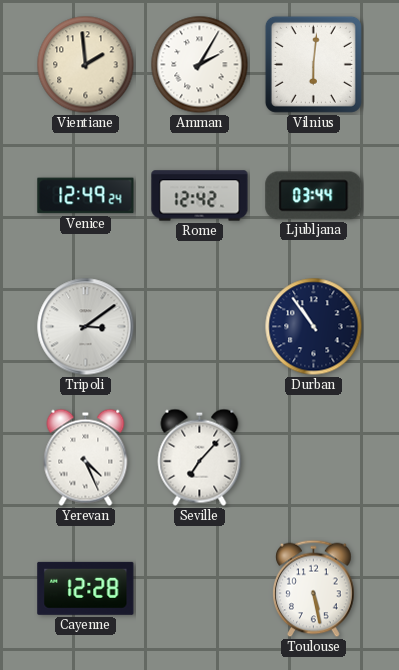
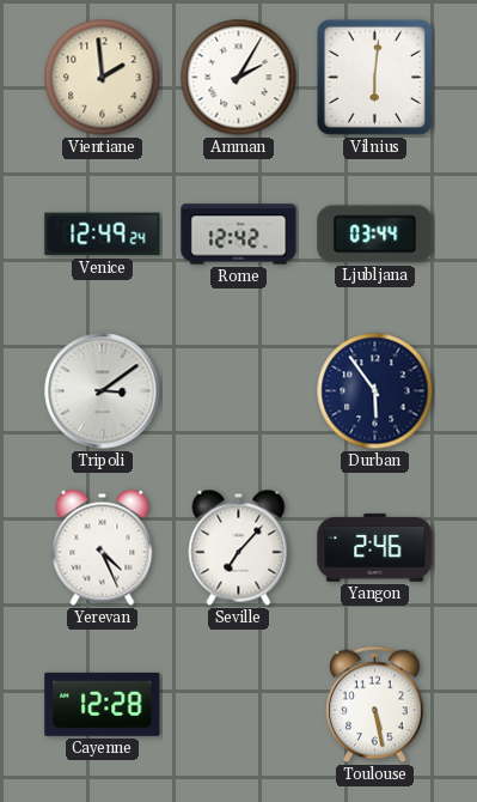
Durban: 10:54 -> 5:54 (375, 391)
Yangon: none -> 2:46 (375, 547)
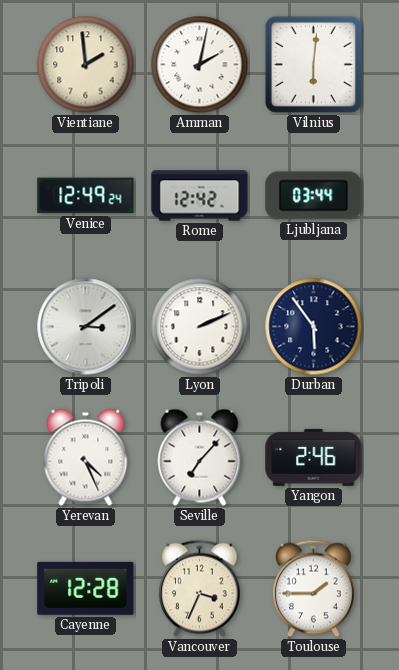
Amman: 2:05 -> 2:02 (200, 65)
Lyon: none -> 2:11 (200, 327)
Vancouver: none -> 3:34 (200, 589)
Toulouse: 5:28 -> 1:45 (314, 589)
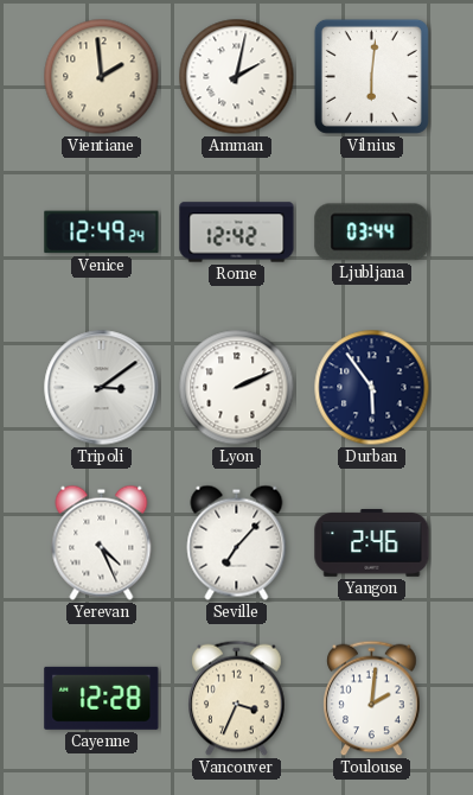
Toulouse: 1:45 -> 2:01 (372, 699)
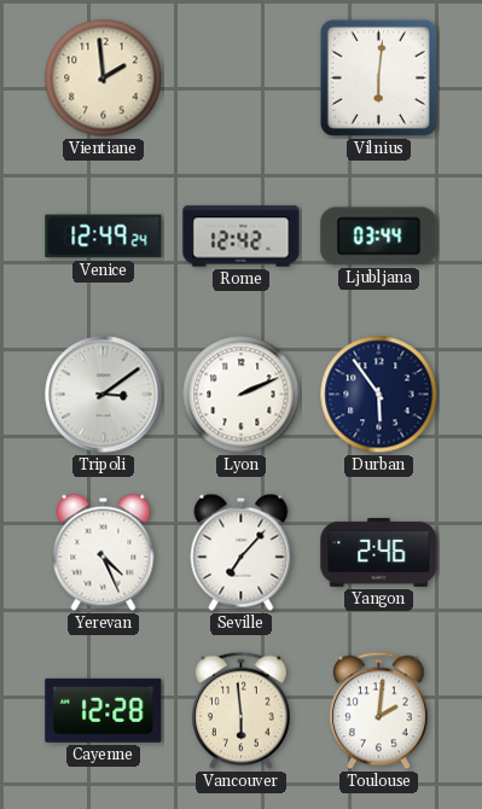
Amman: 2:02 -> none (237, 77)
Vancouver: 3:34 -> 5:59 (242, 711)
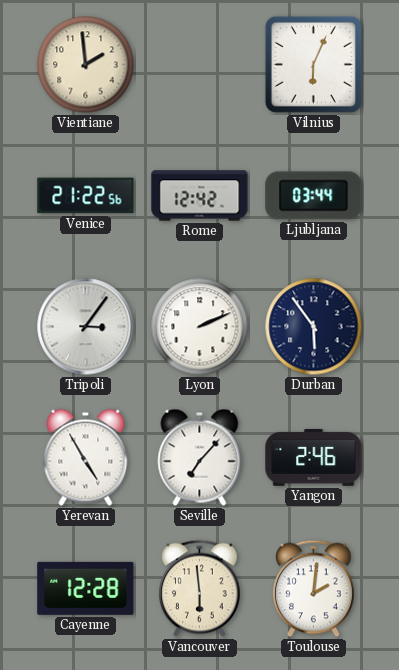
Vilnius: 6:01 -> 6:04 (313, 64)
Venice: 12:49 -> 21:22 (86, 196)
Tripoli: 3:09 -> 3:06 (86, 327)
Yerevan: 4:26 -> 4:55 (86, 457)
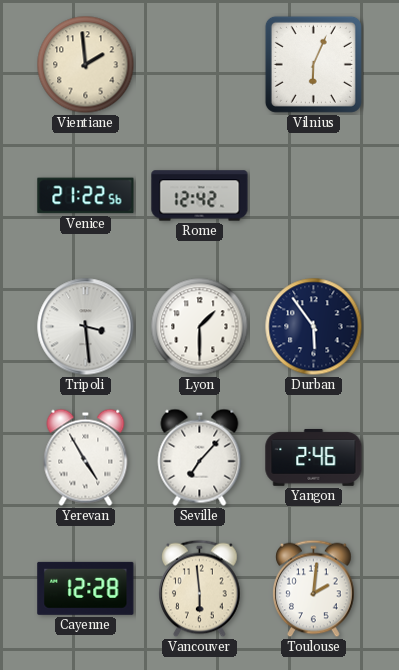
Ljubljana: 03:44 -> none (314, 196)
Tripoli: 3:06 -> 3:29 (86, 327)
Lyon: 2:11 -> 1:30 (200, 327)
